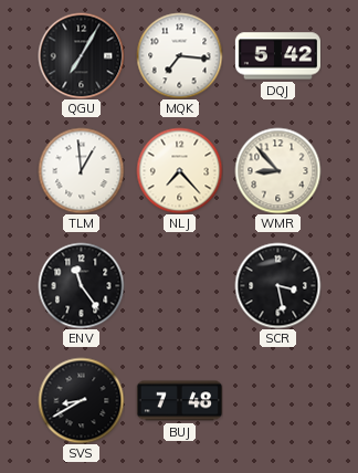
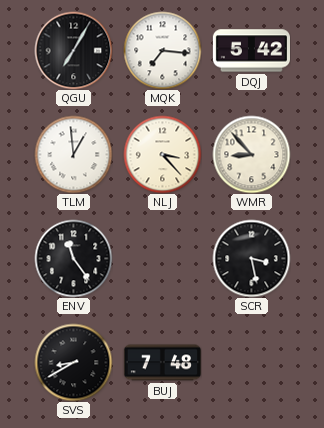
NLJ: 7:23 -> 3:23 (162, 154)
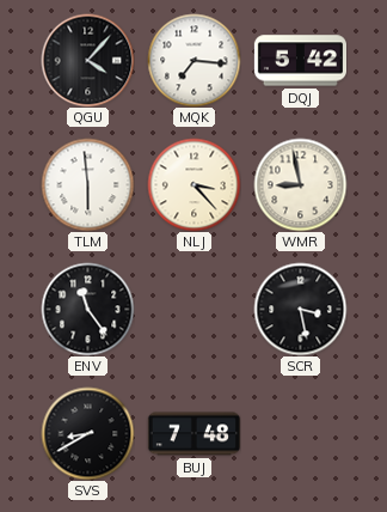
QGU: 7:05 -> 4:07 (87, 60)
TLM: 12:59 -> 5:59 (87, 184)
WMR: 8:53 -> 8:58 (300, 184)
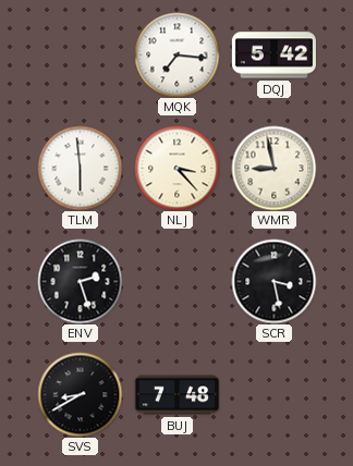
QGU: 4:07 -> none (87, 60)
ENV: 11:24 -> 2:27 (80, 281)
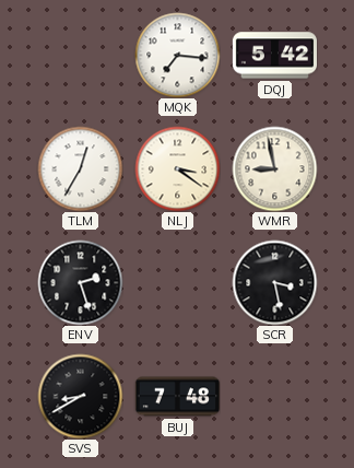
TLM: 5:59 -> 12:35 (80, 168)
NLJ: 3:23 -> 3:21 (177, 168)
